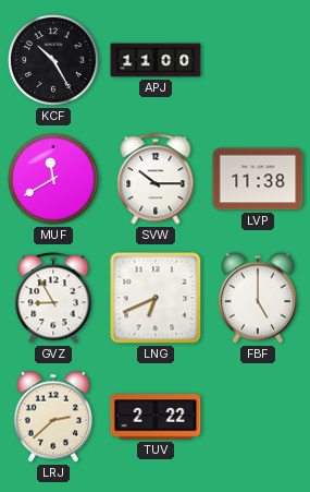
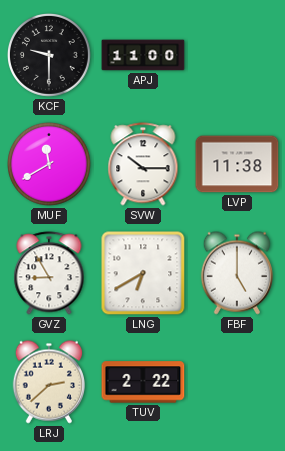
KCF: 10:25 -> 9:30 (50, 56)
LNG: 6:41 -> 6:40 (143, 273)
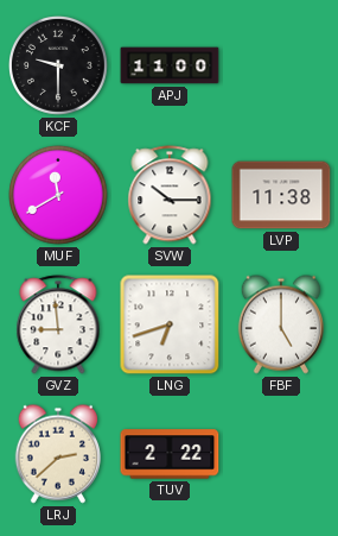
GVZ: 8:55 -> 8:59 (58, 324)
LNG: 6:40 -> 6:42 (170, 324)
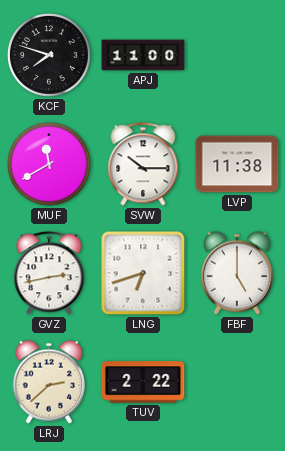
KCF: 9:30 -> 7:48 (50, 56)
GVZ: 8:59 -> 2:43 (49, 273)
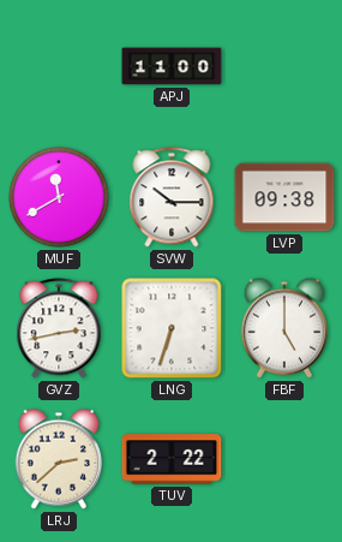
KCF: 7:48 -> none (50, 56)
LVP: 11:38 -> 09:38 (284, 197)
LNG: 6:42 -> 6:33 (172, 328)
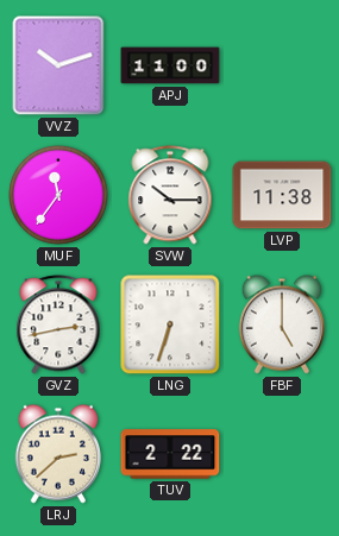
VVZ: none -> 10:12 (58, 65)
MUF: 11:40 -> 11:36 (59, 196)
LVP: 09:38 -> 11:38 (282, 195)
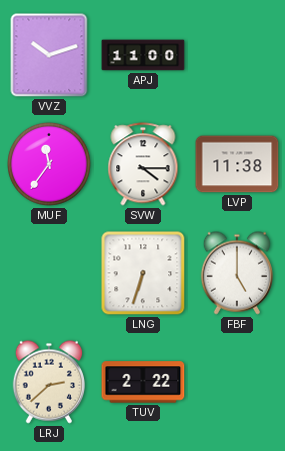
SVW: 10:15 -> 4:15 (143, 164)
GVZ: 2:43 -> none (58, 324)
